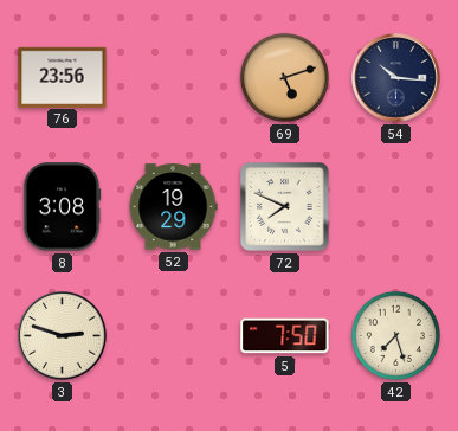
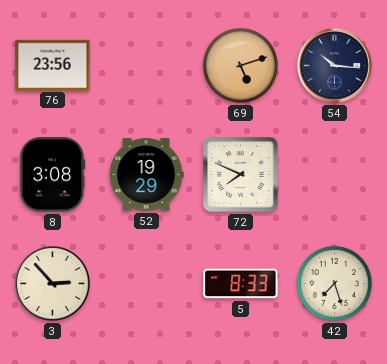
3: 2:48 -> 2:53 (53, 284)
5: 7:50 -> 8:33 (241, 284)
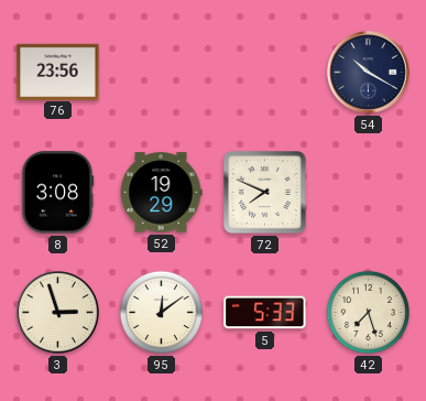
69: 5:12 -> none (240, 65)
54: 10:16 -> 10:20 (369, 73)
3: 2:53 -> 2:57 (58, 313)
95: none -> 12:09 (161, 312)
5: 8:33 -> 5:33 (265, 313)
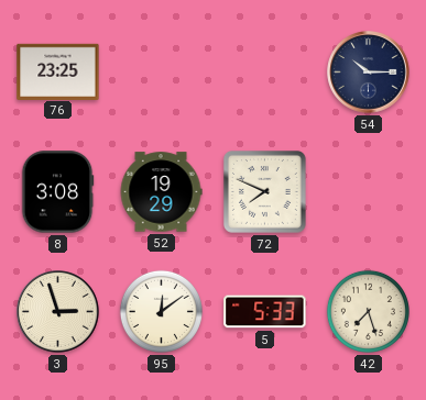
76: 23:56 -> 23:25 (58, 71)
54: 10:20 -> 10:15 (369, 73)
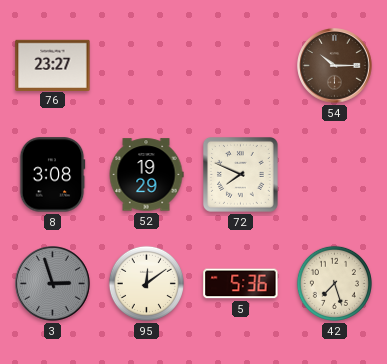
76: 23:25 -> 23:27 (53, 65)
54 dial: navy -> brown (335, 66)
3 dial: cream -> grey (53, 284)
5: 5:33 -> 5:36 (241, 284)
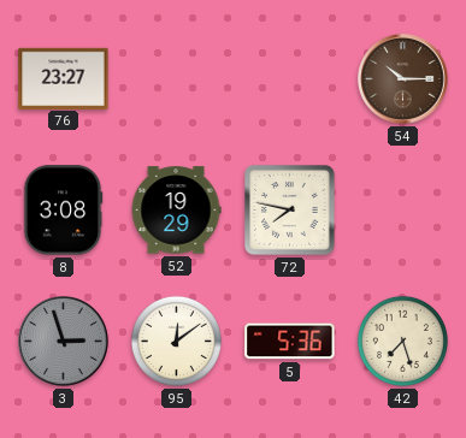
72: 7:49 -> 7:47 (290, 211)
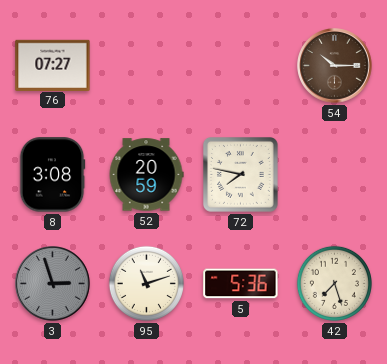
76: 23:27 -> 07:27 (53, 65)
52: 19:29 -> 20:59 (146, 175)
95: 12:09 -> 11:12 (146, 283)
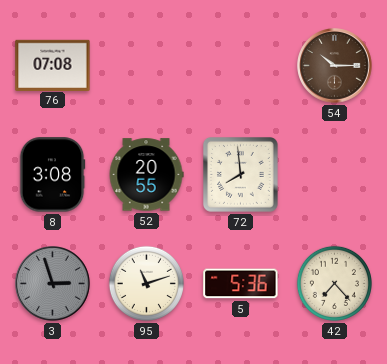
76: 07:27 -> 07:08 (53, 65)
52: 20:59 -> 20:55 (146, 175)
72: 7:47 -> 7:59 (241, 175)
42: 7:27 -> 7:23 (334, 283)
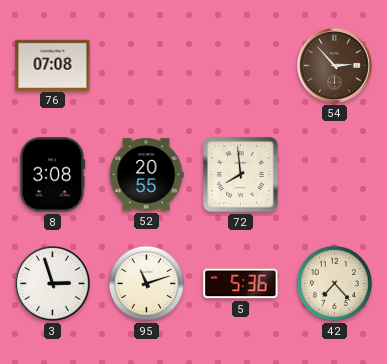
54: 10:15 -> 2:53 (335, 66)
3 dial: grey -> white (53, 284)
